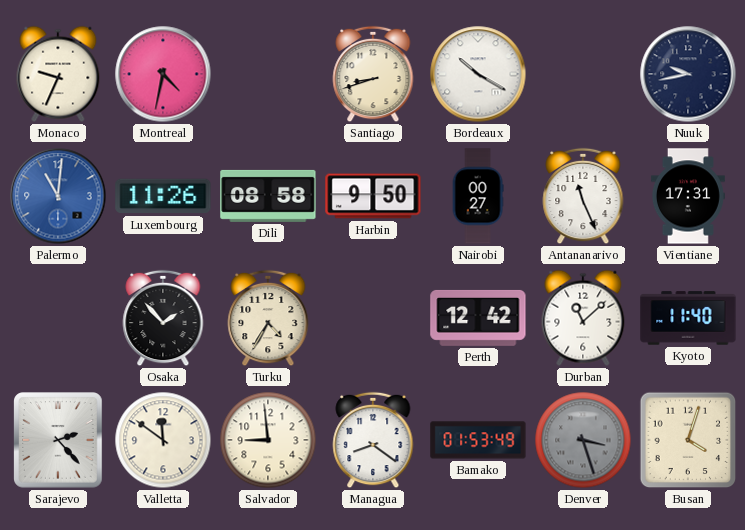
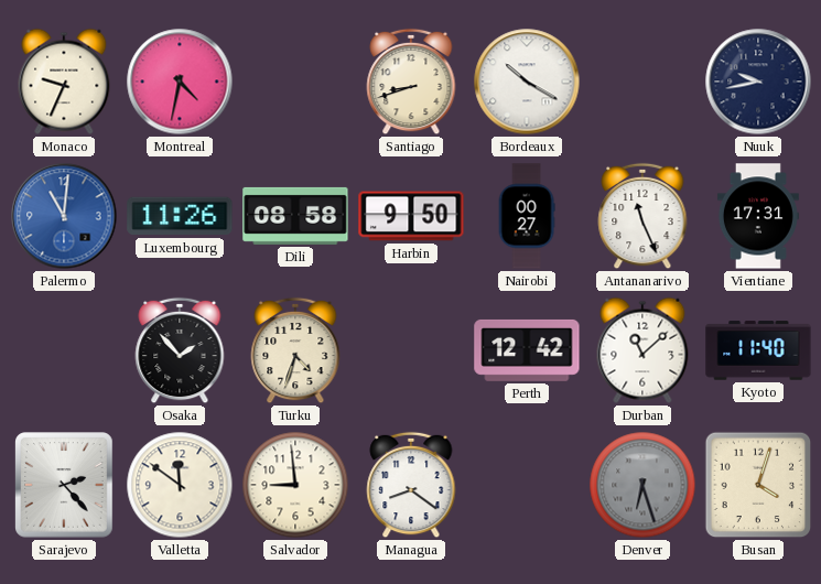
Turku: 4:35 -> 4:33 (295, 350)
Bamako: 01:53 -> none (478, 440)
Denver: 3:27 -> 6:27 (642, 485)
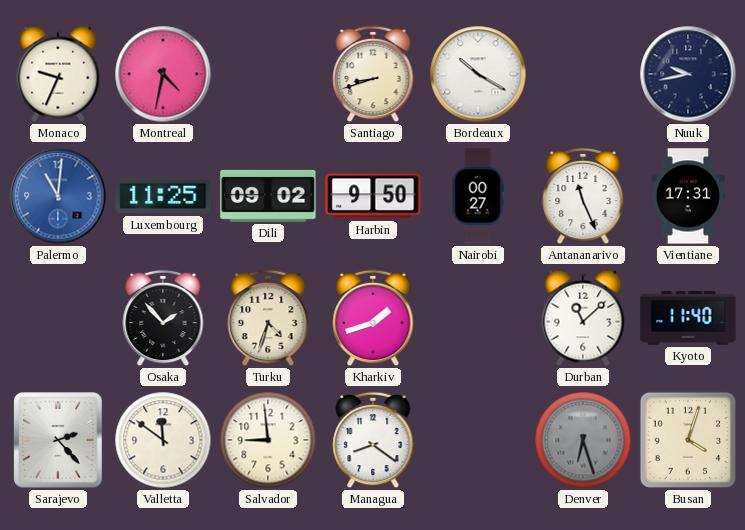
Luxembourg: 11:26 -> 11:25 (163, 196)
Dili: 08:58 -> 09:02 (268, 196)
Kharkiv: none -> 1:42 (373, 318)
Perth: 12:42 -> none (527, 350)
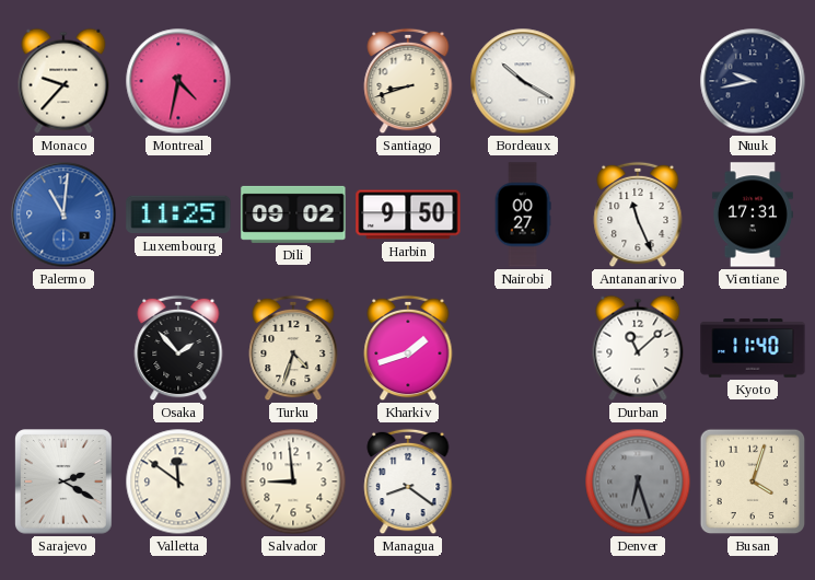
Monaco: 9:34 -> 9:37 (63, 81)
Sarajevo: 2:23 -> 2:20 (63, 482)
